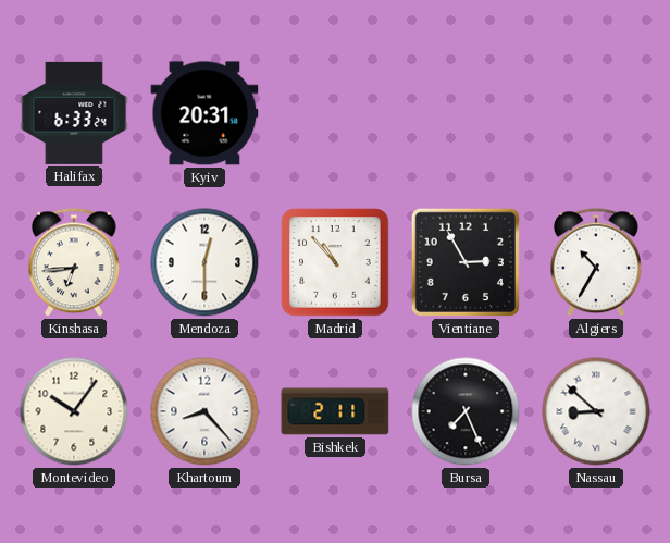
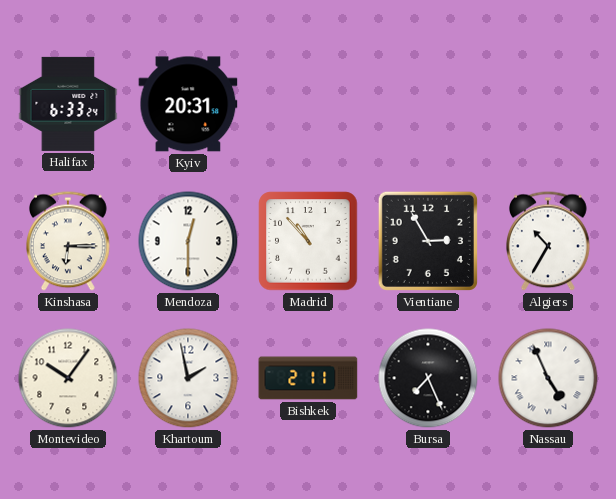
Kinshasa: 6:44 -> 6:15 (69, 241)
Khartoum: 8:23 -> 1:58 (188, 378)
Nassau: 8:52 -> 4:56 (548, 378)
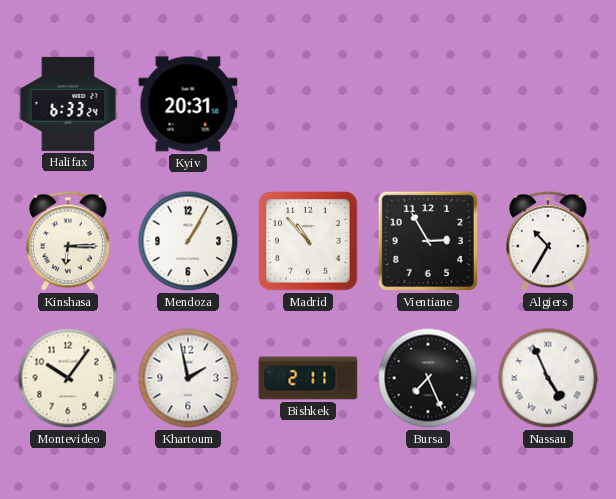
Mendoza: 12:30 -> 1:05 (188, 241)
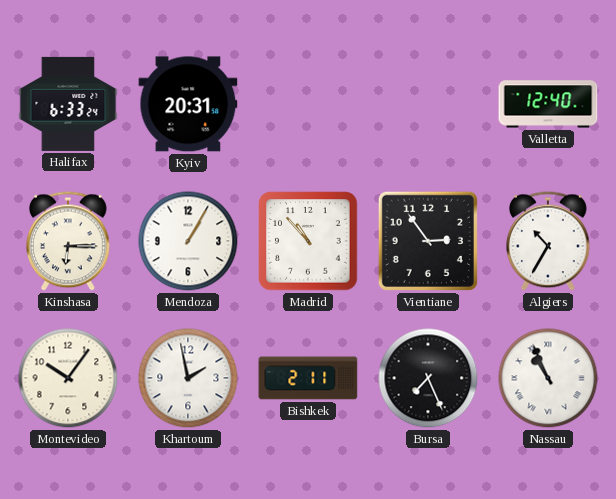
Valletta: none -> 12:40 (548, 104)
Vientiane: 2:55 -> 2:54 (428, 241)
Nassau: 4:56 -> 10:56 (548, 378)
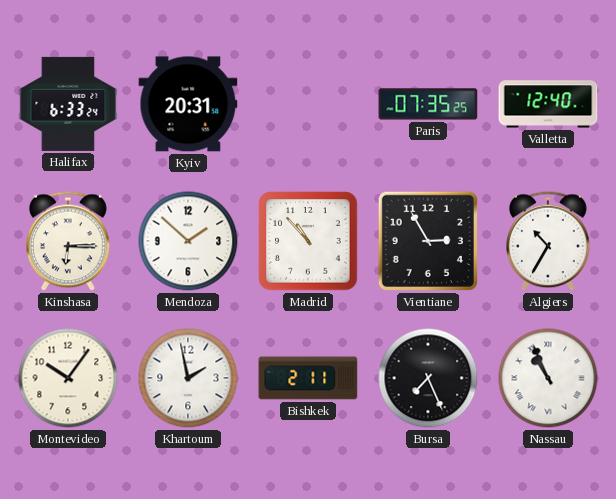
Paris: none -> 07:35 (428, 104)
Mendoza: 1:05 -> 1:52 (188, 241)
Vientiane: 2:54 -> 2:55 (428, 241)
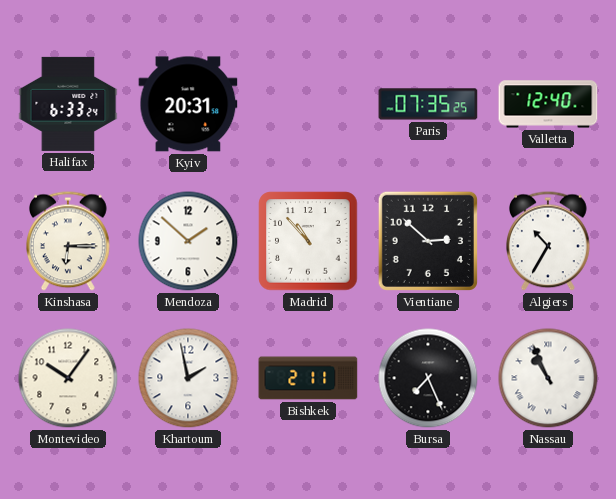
Vientiane: 2:55 -> 2:52 (428, 241)
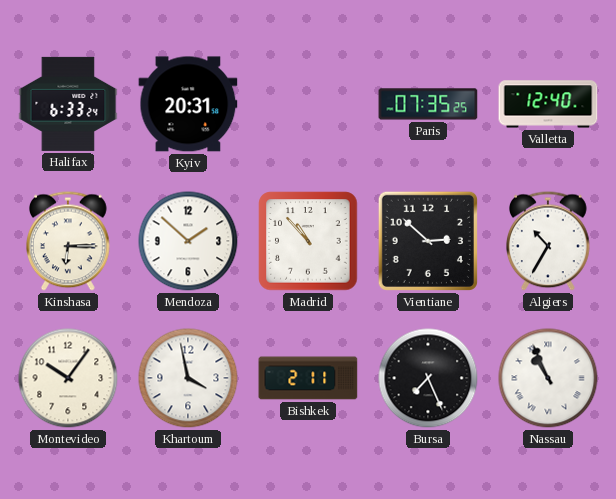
Khartoum: 1:58 -> 3:58 (188, 378)
